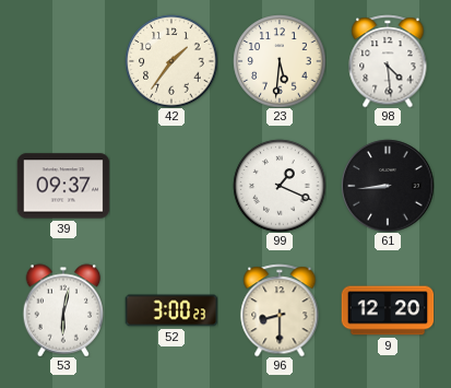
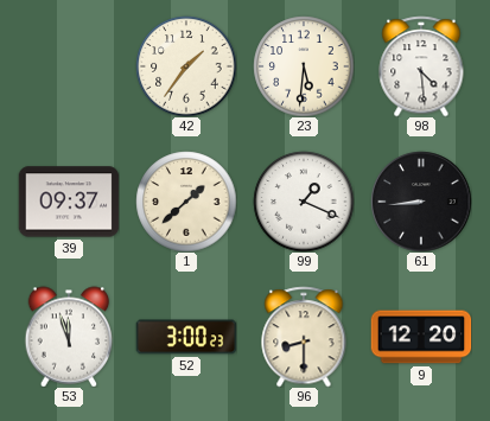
1: none -> 1:38 (186, 202)
53: 6:02 -> 11:57 (69, 337)
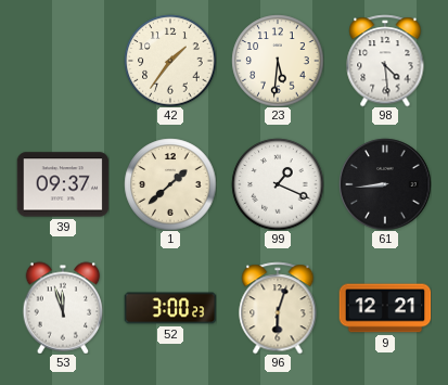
96: 8:30 -> 6:03 (278, 308)
9: 12:20 -> 12:21 (385, 308)
